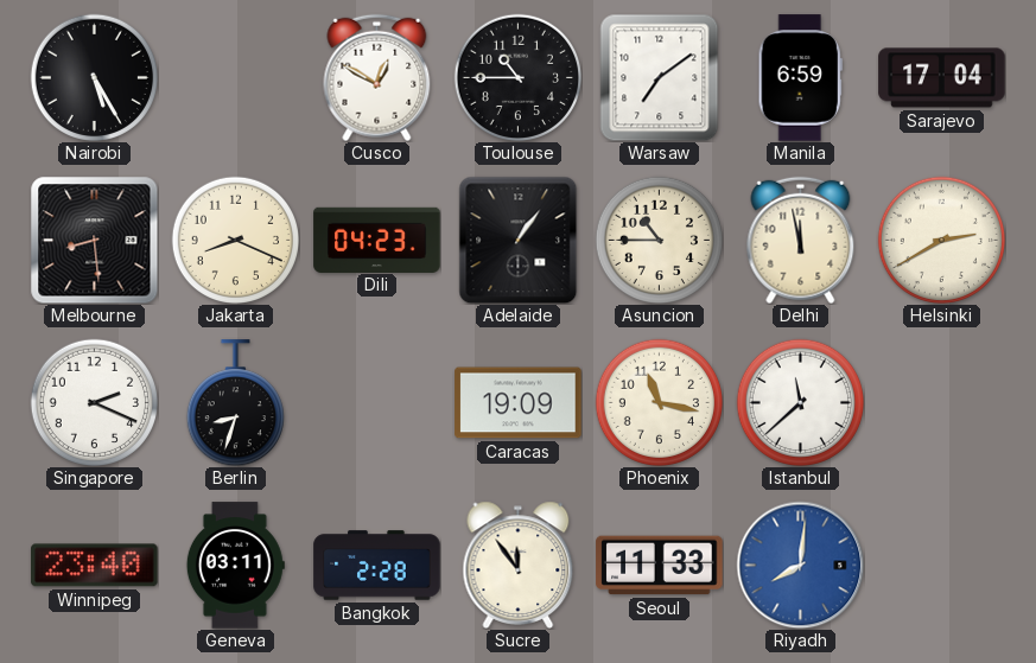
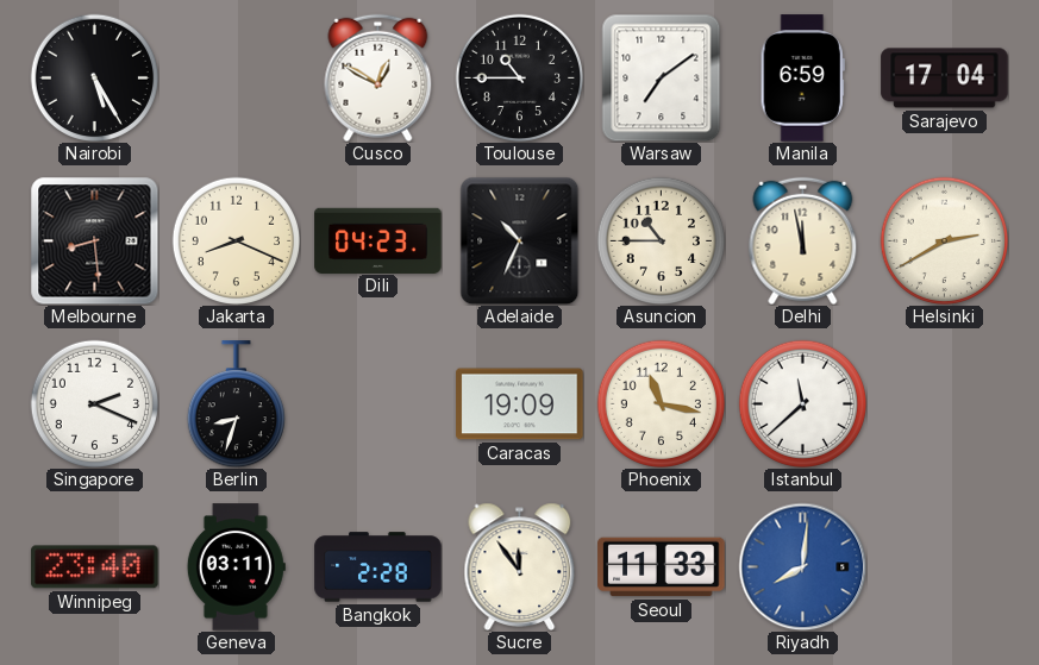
Adelaide: 1:06 -> 10:34 (520, 240)
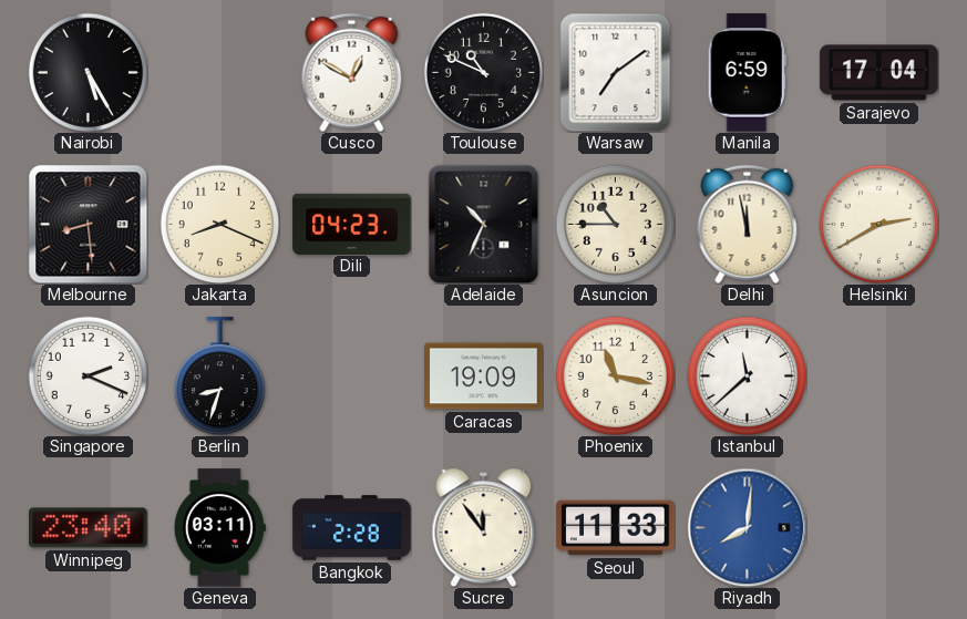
Toulouse: 10:45 -> 10:49 (483, 72)
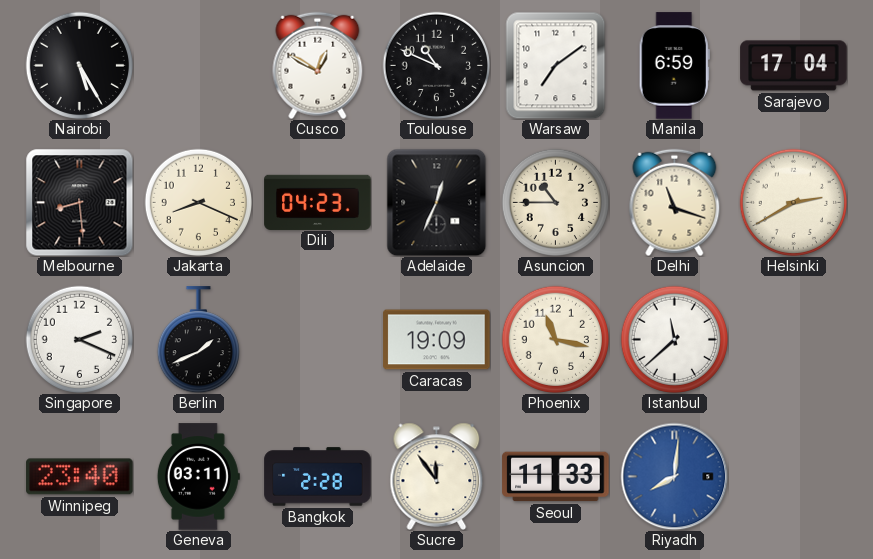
Adelaide: 10:34 -> 12:34 (437, 202)
Delhi: 11:58 -> 11:18 (675, 202)
Berlin: 8:33 -> 1:41 (198, 340)
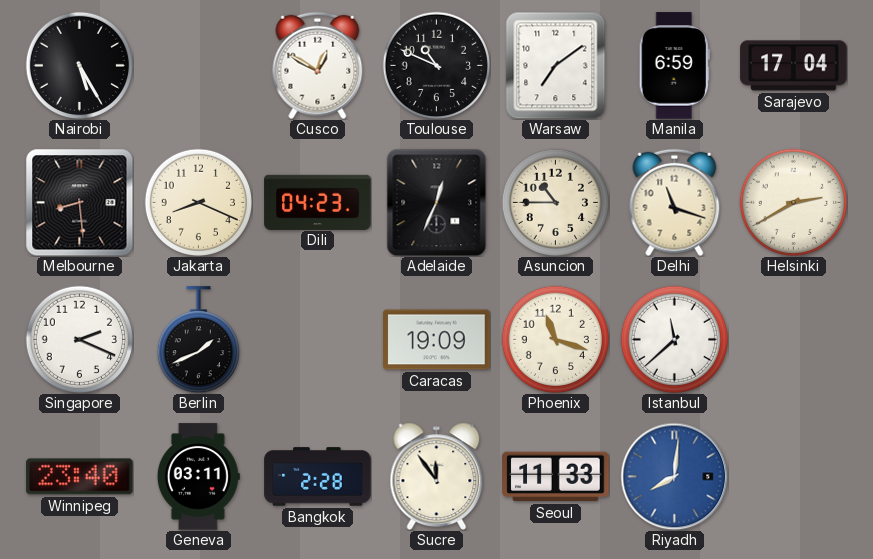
Phoenix: 11:17 -> 11:18 (555, 339)
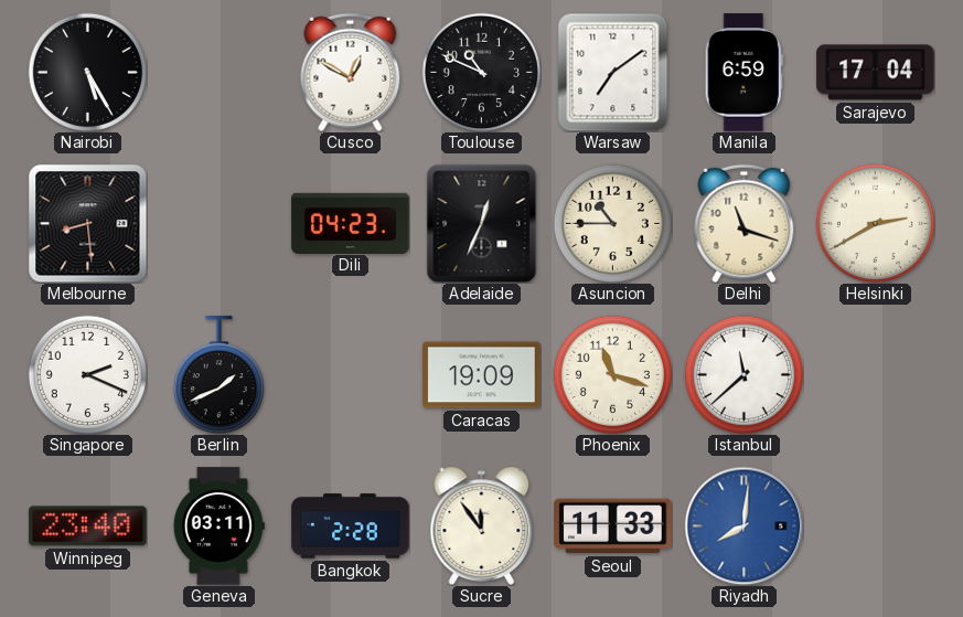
Jakarta: 8:19 -> none (198, 202)
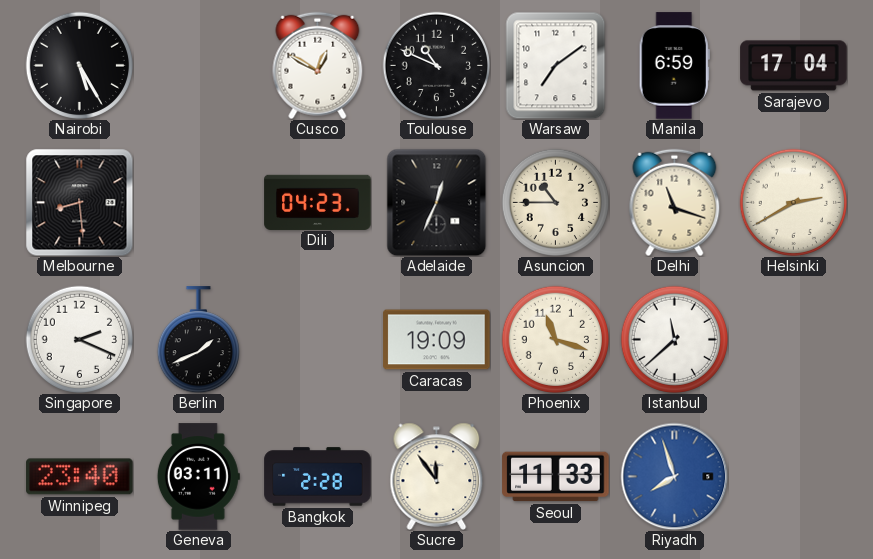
Riyadh: 8:01 -> 7:57 (674, 476)
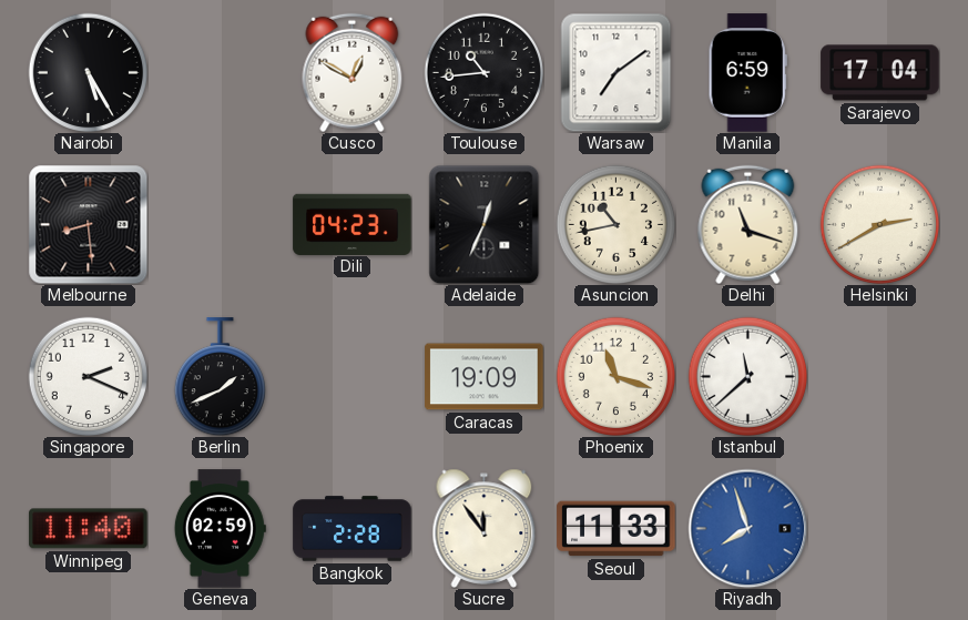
Toulouse: 10:49 -> 10:44 (483, 72)
Asuncion: 10:45 -> 10:43 (615, 224)
Winnipeg: 23:40 -> 11:40 (89, 529)
Geneva: 03:11 -> 02:59 (220, 529)
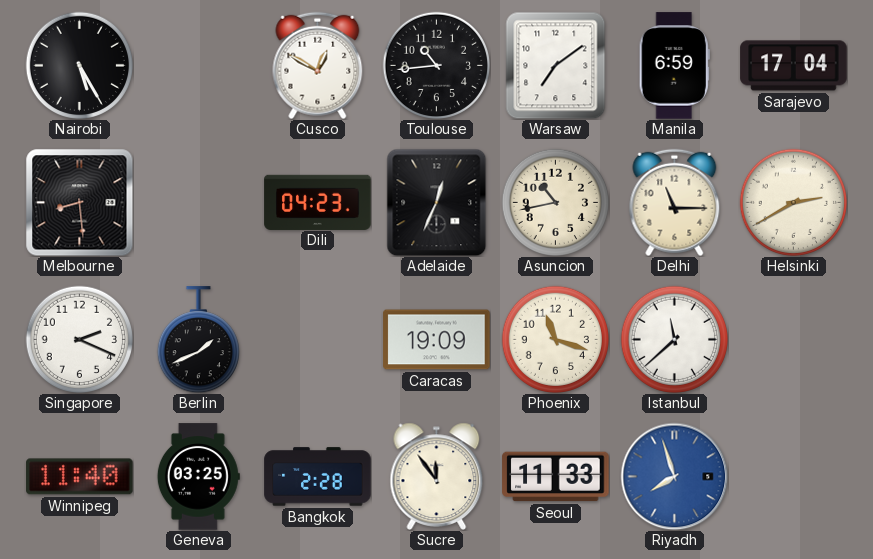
Delhi: 11:18 -> 11:15 (675, 202)
Geneva: 02:59 -> 03:25 (198, 477)
